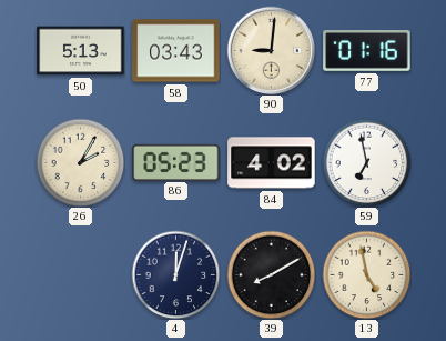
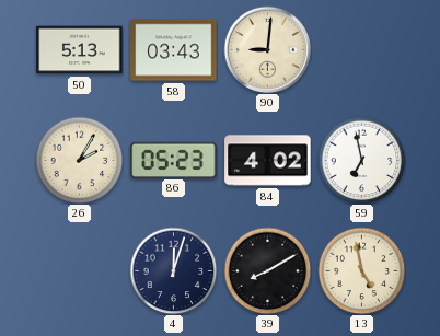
77: 01:16 -> none (367, 51)
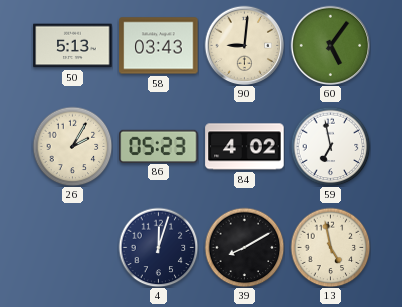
60: none -> 5:06 (330, 45)
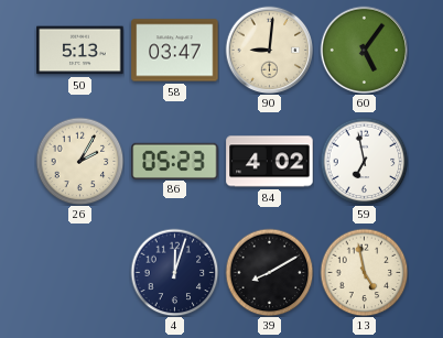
58: 03:43 -> 03:47 (175, 51)
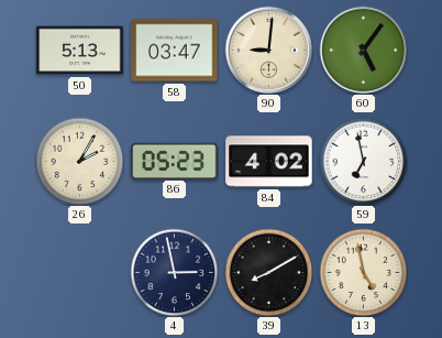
4: 12:03 -> 2:58 (174, 272)
